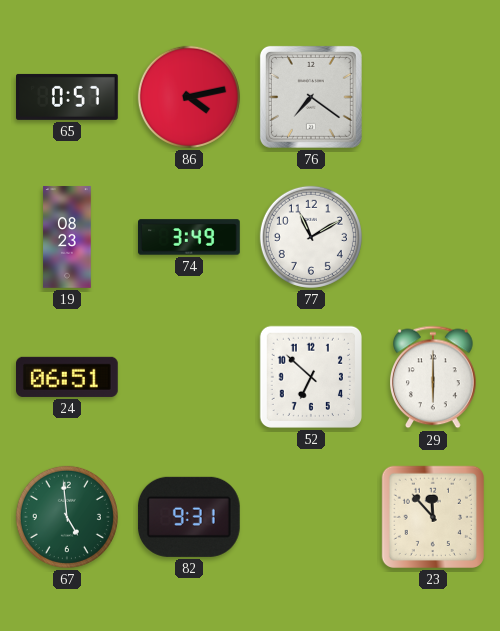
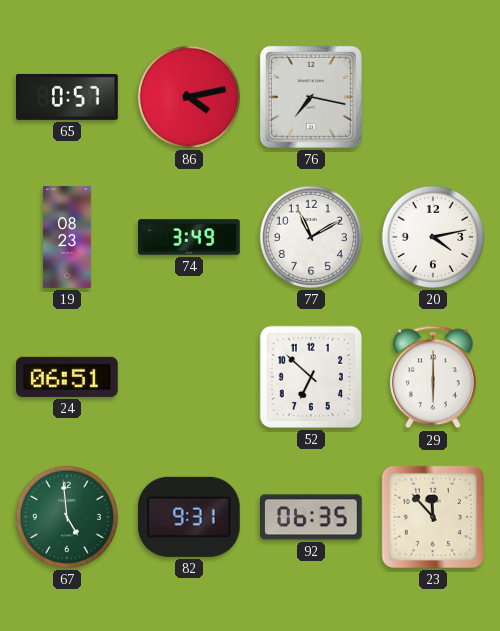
76: 7:21 -> 7:17 (311, 97)
20: none -> 4:13 (433, 237)
92: none -> 06:35 (312, 517)
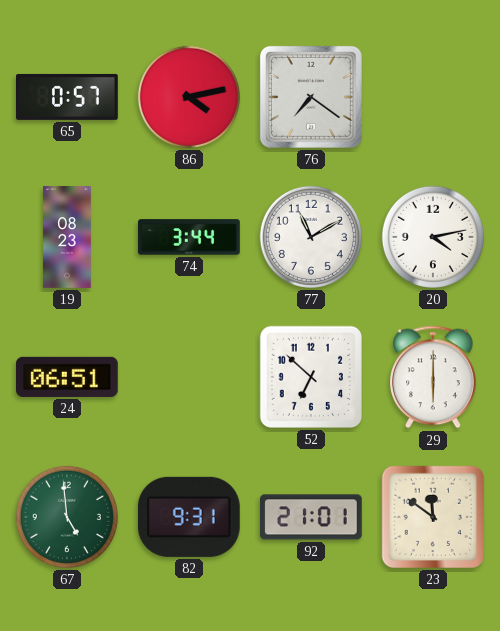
76: 7:17 -> 7:21 (311, 97)
74: 3:49 -> 3:44 (190, 237)
92: 06:35 -> 21:01 (312, 517)
23: 11:53 -> 11:51 (433, 517)
